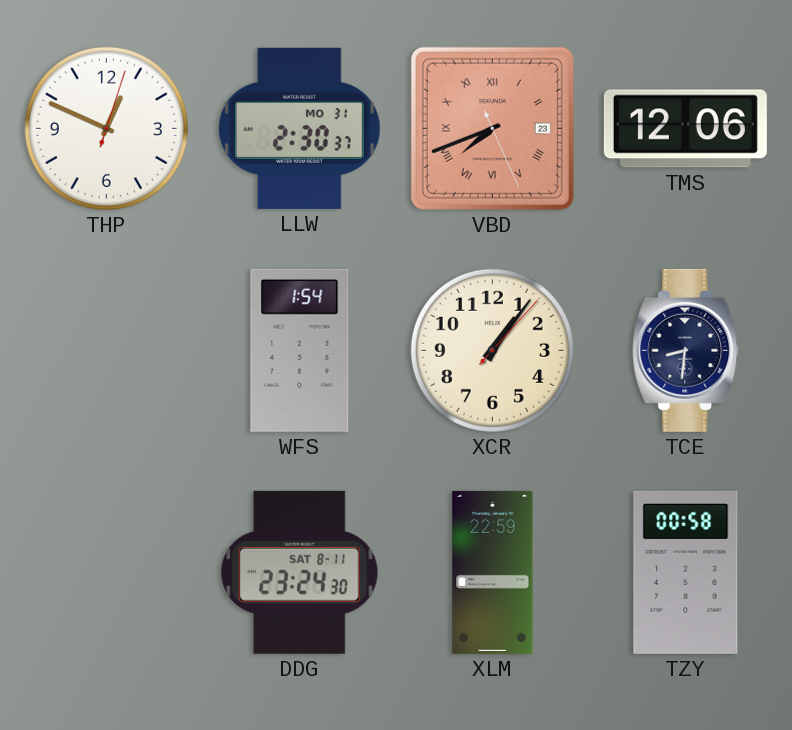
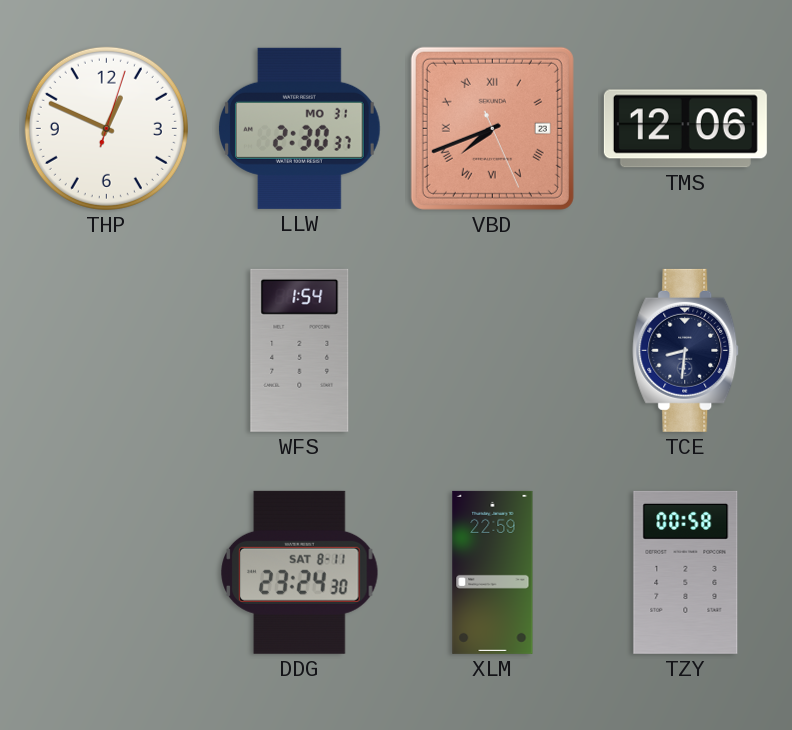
XCR: 1:06 -> none (492, 350)
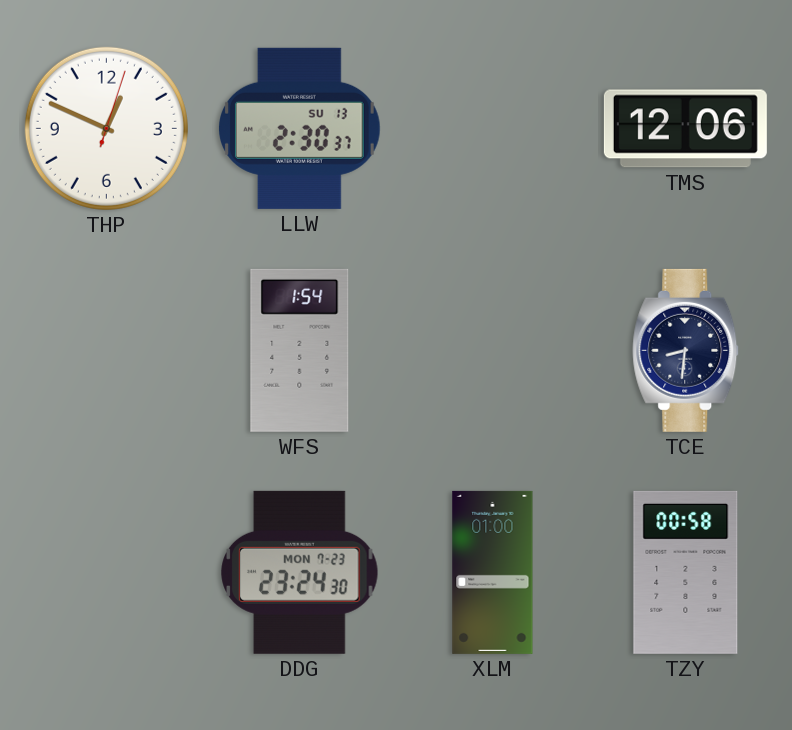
LLW date: MO 31 -> SU 13 (300, 128)
VBD: 7:41 -> none (492, 128)
DDG date: SAT 8-11 -> MON 7-23 (300, 572)
XLM: 22:59 -> 01:00 (493, 572)
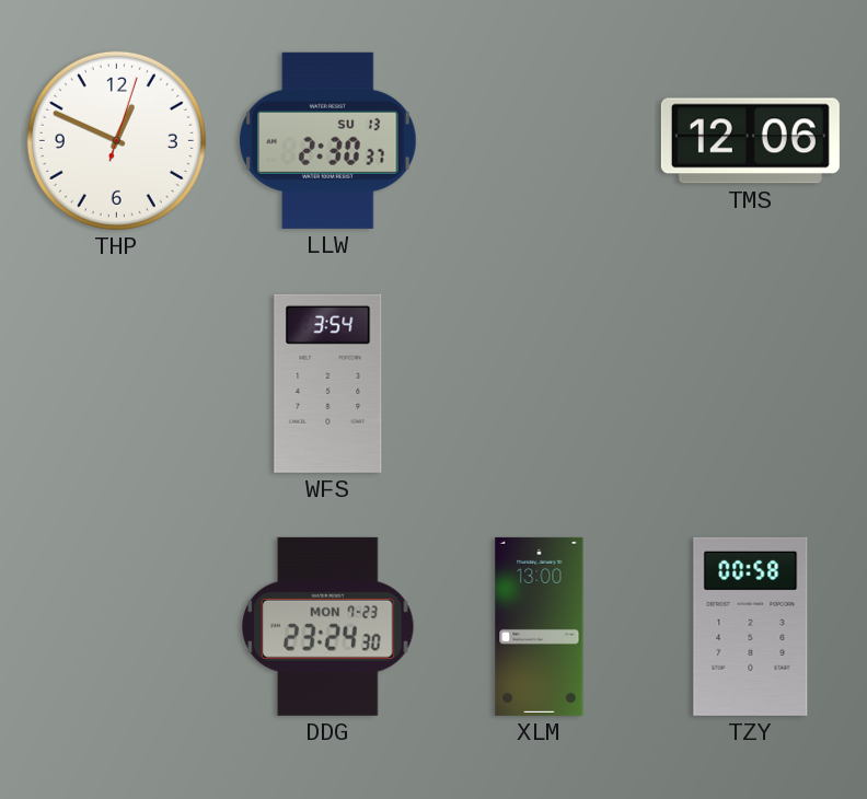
WFS: 1:54 -> 3:54 (328, 383)
TCE: 8:31 -> none (686, 350)
XLM: 01:00 -> 13:00 (540, 626)
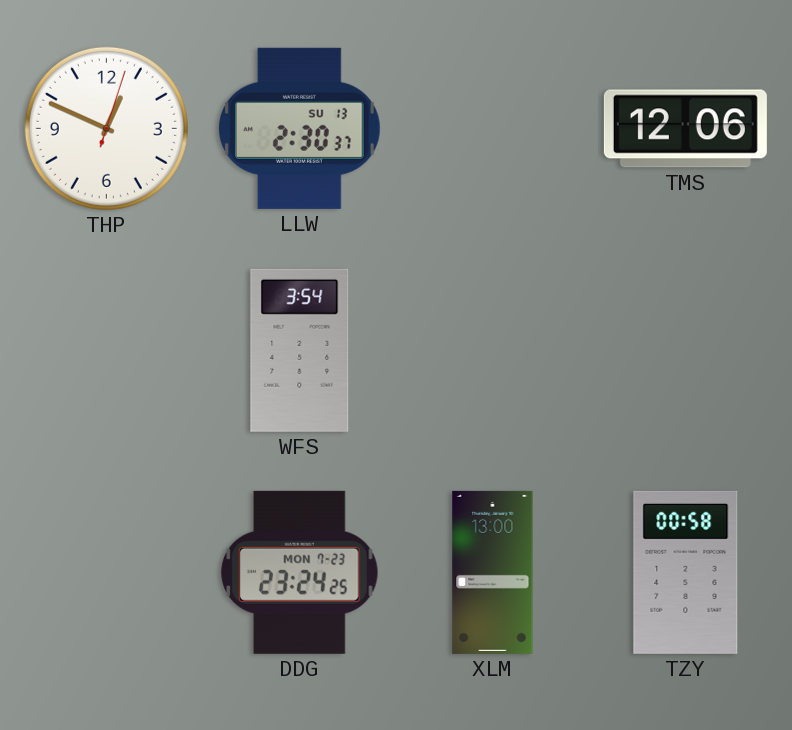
DDG: 23:24:30 -> 23:24:25 (300, 572)
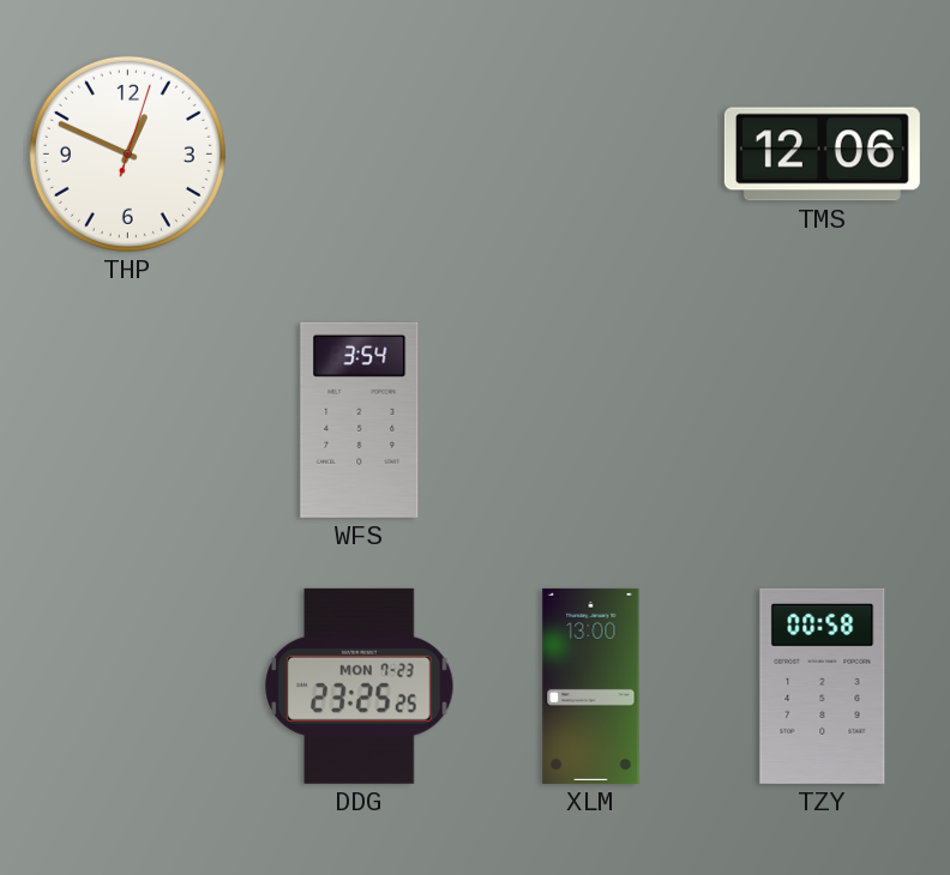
LLW: 2:30 -> none (300, 128)
DDG: 23:24 -> 23:25 (360, 686)
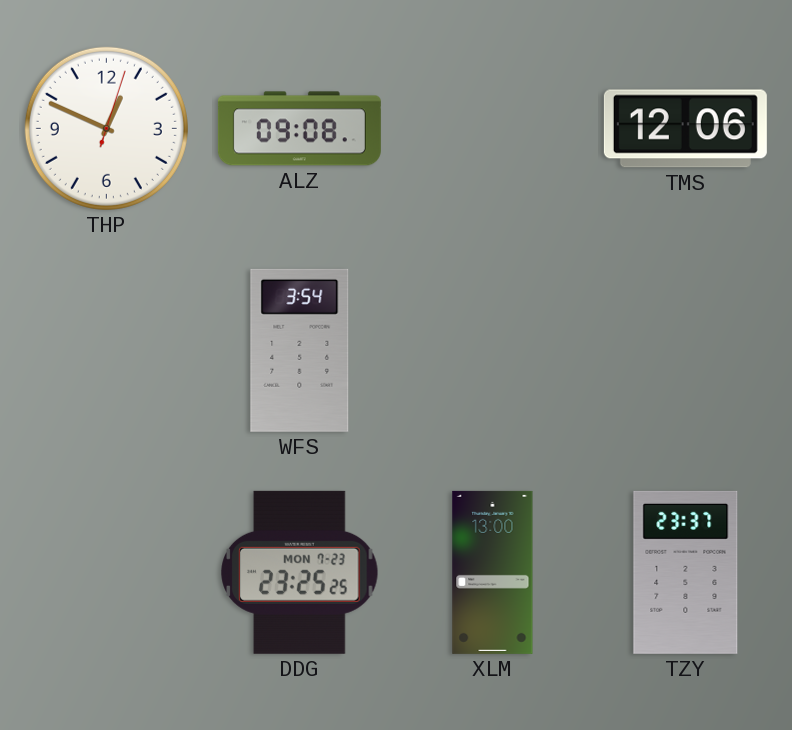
ALZ: none -> 09:08 (299, 129)
TZY: 00:58 -> 23:37 (686, 572)
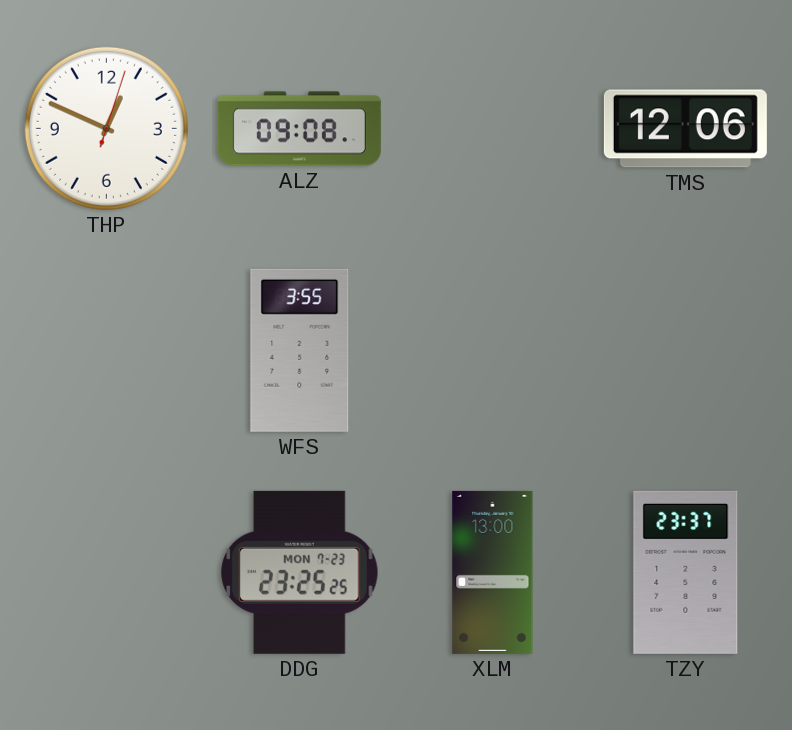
WFS: 3:54 -> 3:55 (300, 350)
